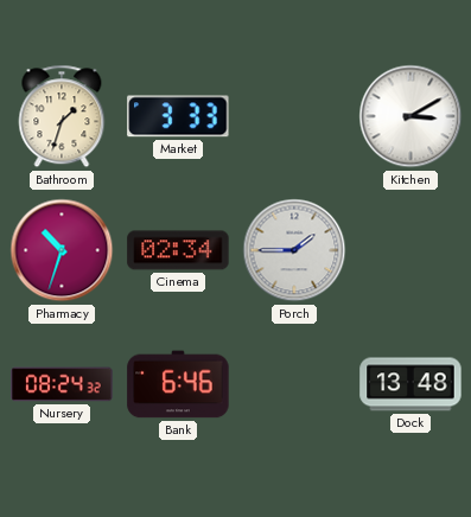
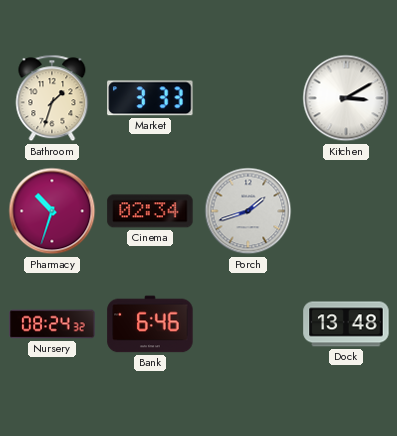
Porch: 1:45 -> 1:42 (248, 211)
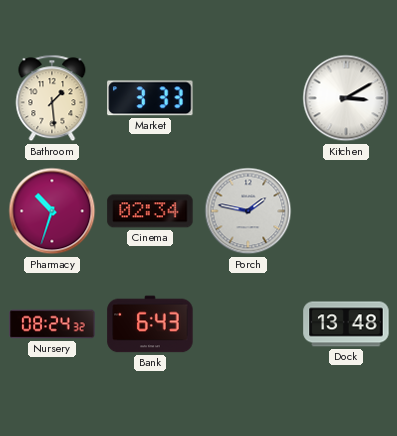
Bathroom: 1:33 -> 1:29 (52, 98)
Porch: 1:42 -> 1:47 (248, 211)
Bank: 6:46 -> 6:43 (150, 324)
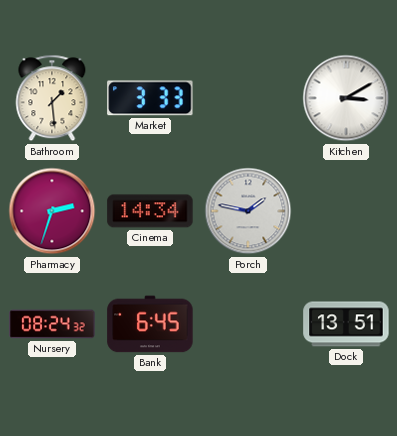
Pharmacy: 10:33 -> 2:33 (52, 211)
Cinema: 02:34 -> 14:34 (150, 211)
Bank: 6:43 -> 6:45 (150, 324)
Dock: 13:48 -> 13:51 (346, 324)
